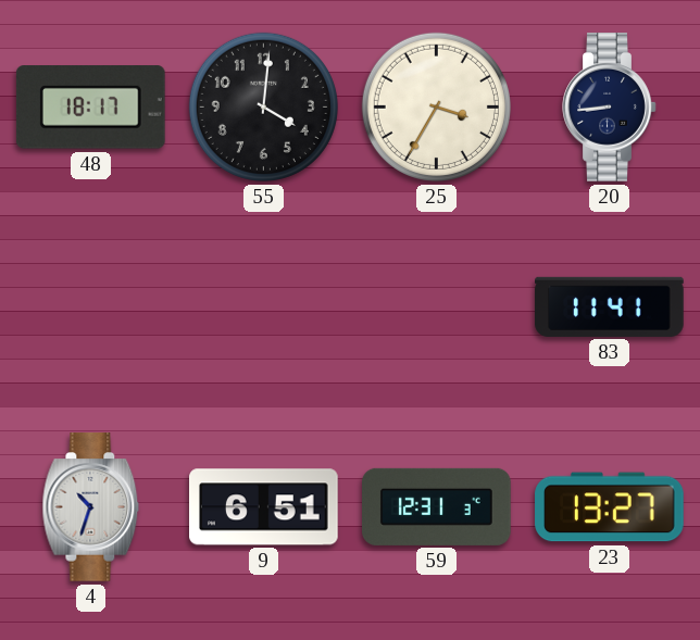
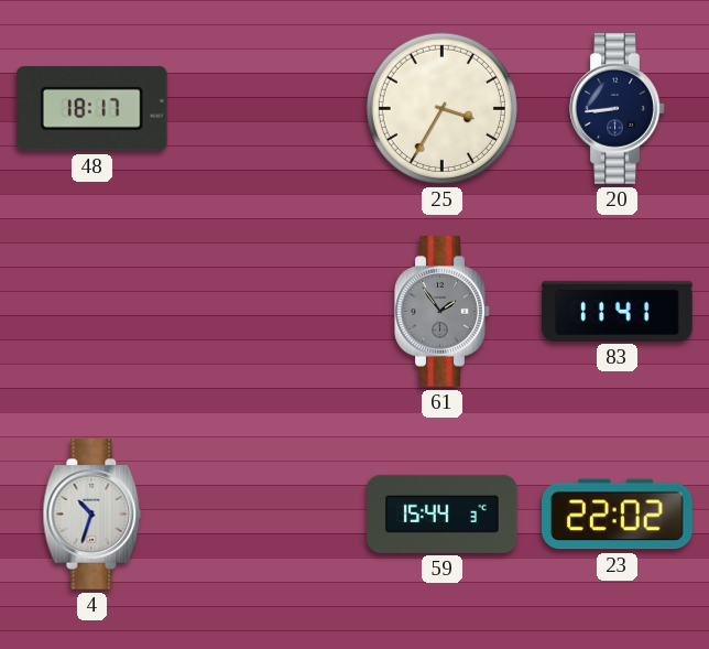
55: 4:01 -> none (263, 106)
61: none -> 1:54 (443, 312)
9: 6:51 -> none (264, 507)
59: 12:31 -> 15:44 (443, 513)
23: 13:27 -> 22:02 (618, 515)
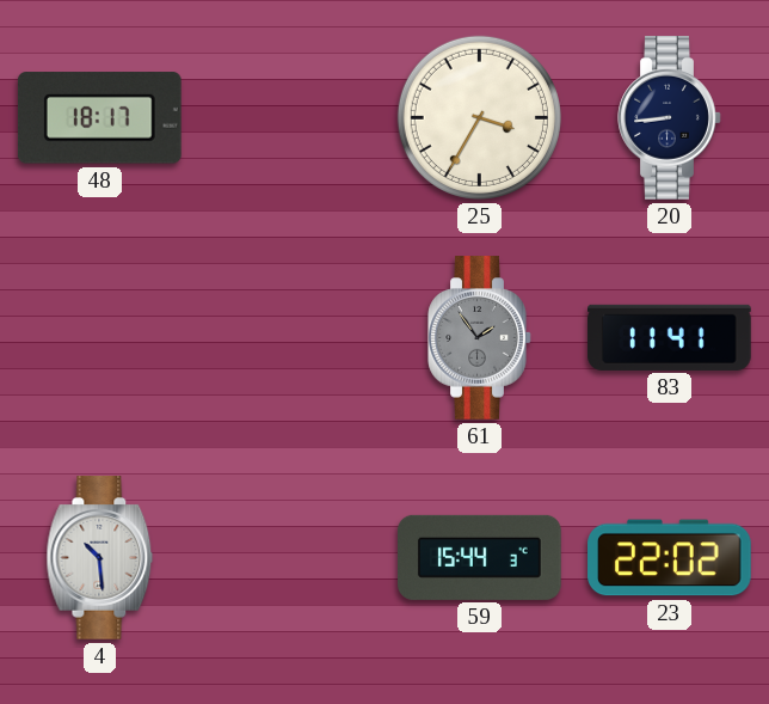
4: 10:33 -> 10:29 (100, 558)
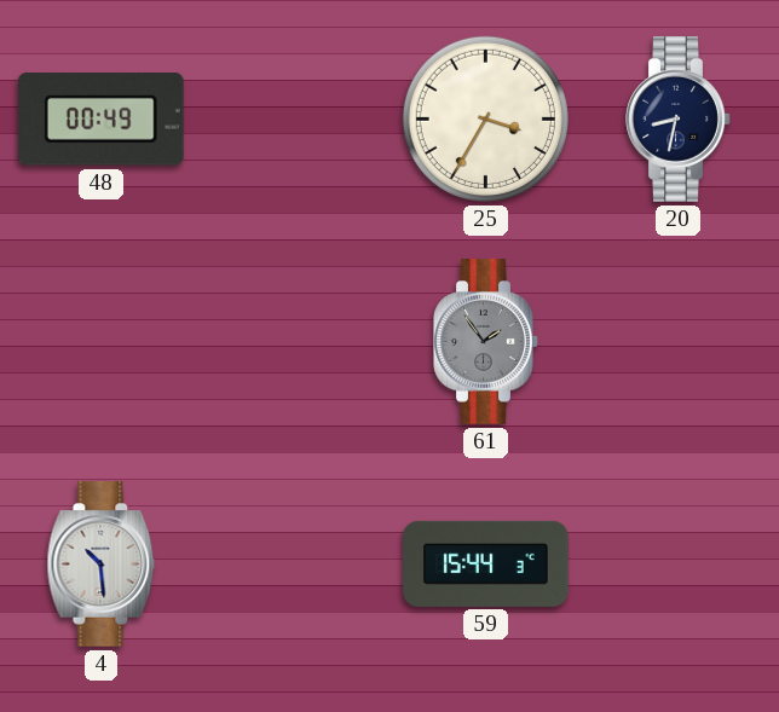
48: 18:17 -> 00:49 (100, 120)
20: 8:44 -> 8:32 (679, 120)
83: 11:41 -> none (670, 337)
23: 22:02 -> none (670, 558)
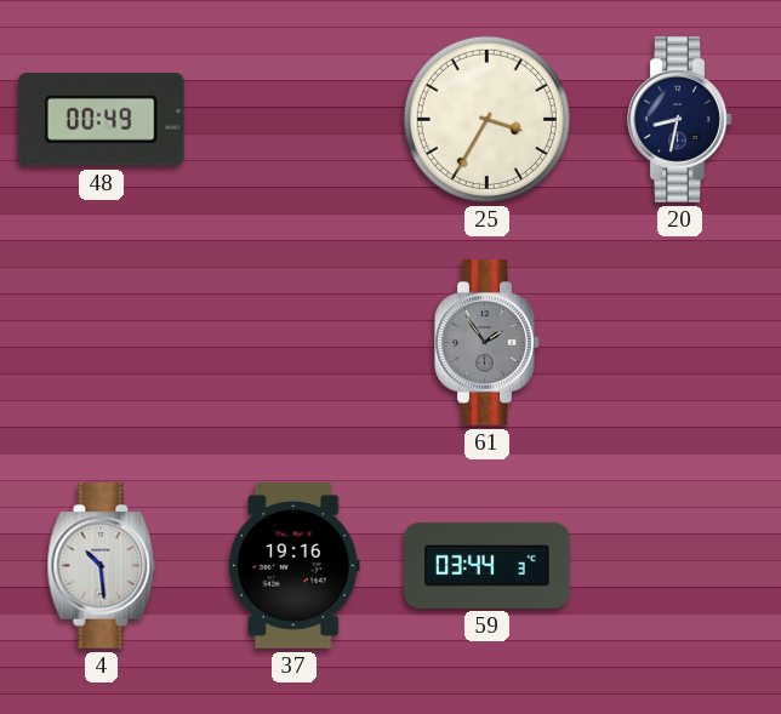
37: none -> 19:16 (293, 566)
59: 15:44 -> 03:44 (488, 565)
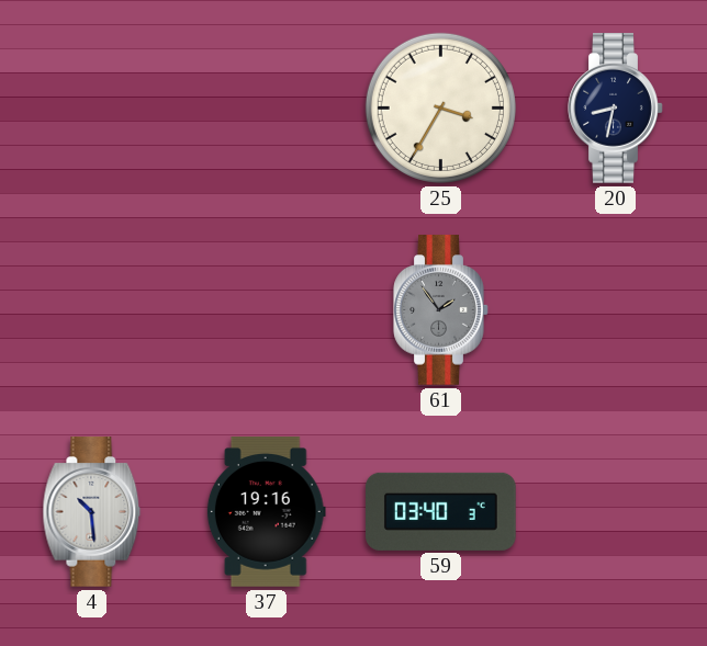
48: 00:49 -> none (101, 120)
59: 03:44 -> 03:40 (441, 511)
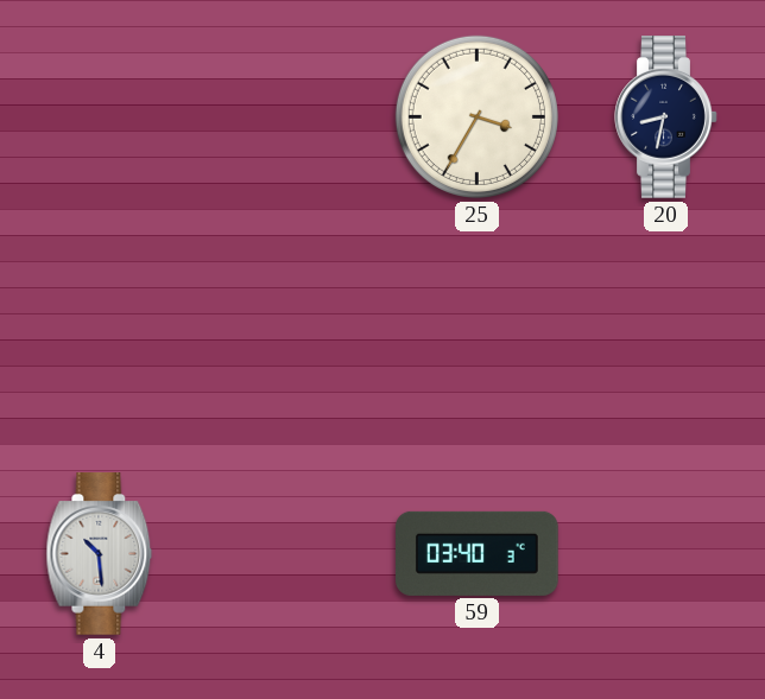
61: 1:54 -> none (441, 310)
37: 19:16 -> none (266, 512)
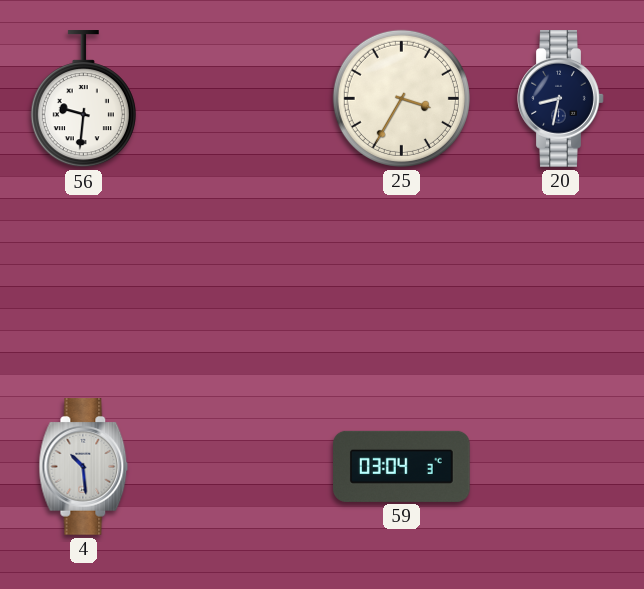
56: none -> 9:31 (83, 99)
59: 03:40 -> 03:04 (402, 466)
